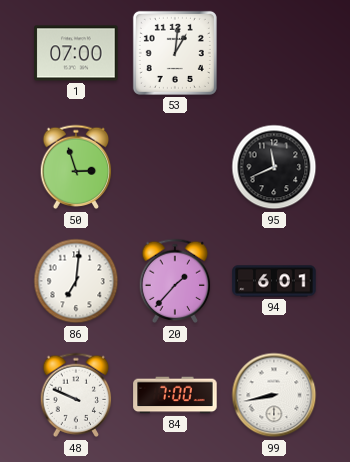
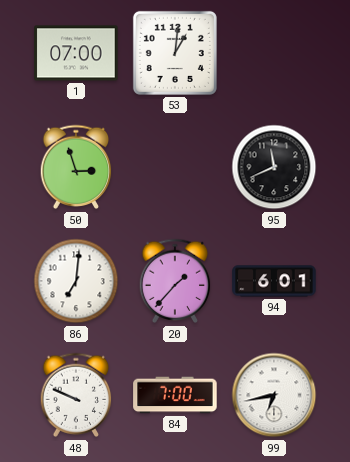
99: 8:43 -> 6:43 (274, 395)
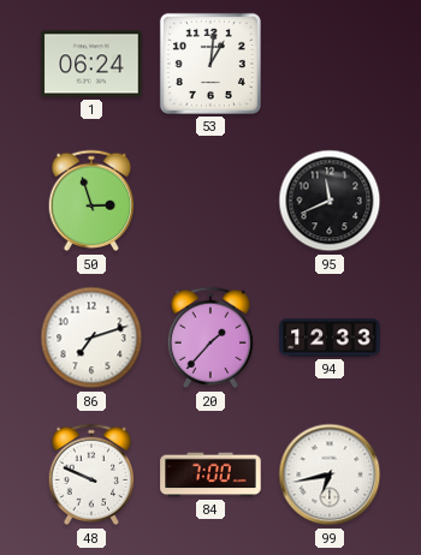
1: 07:00 -> 06:24 (91, 64)
86: 7:01 -> 7:12 (91, 338)
94: 6:01 -> 12:33 (330, 338)
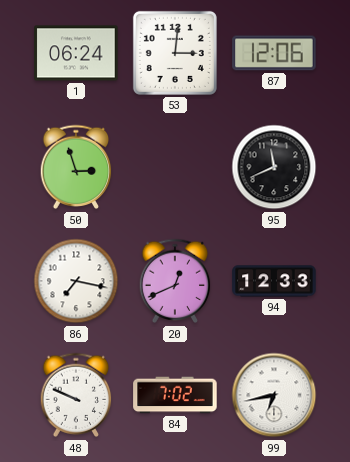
53: 1:01 -> 3:01 (175, 53)
87: none -> 12:06 (274, 53)
86: 7:12 -> 7:17 (76, 281)
20: 1:37 -> 12:41 (175, 281)
84: 7:00 -> 7:02 (175, 395)
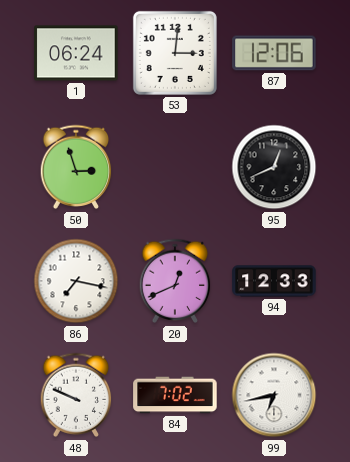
95: 11:41 -> 12:41 (274, 167)
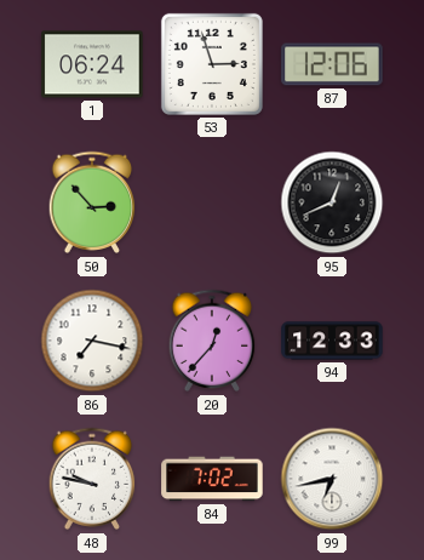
53: 3:01 -> 2:57 (212, 64)
50: 2:57 -> 2:53 (92, 202)
20: 12:41 -> 12:37 (212, 341)
48: 9:49 -> 9:47 (92, 479)
